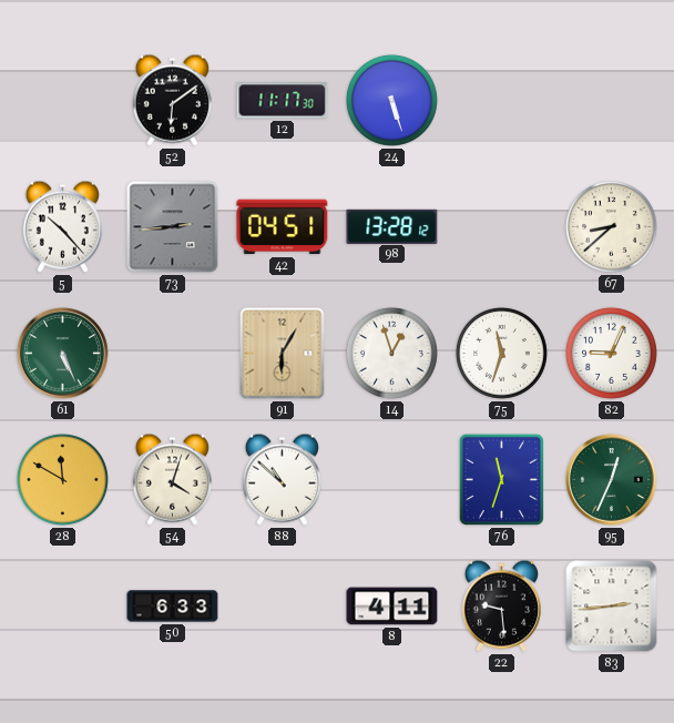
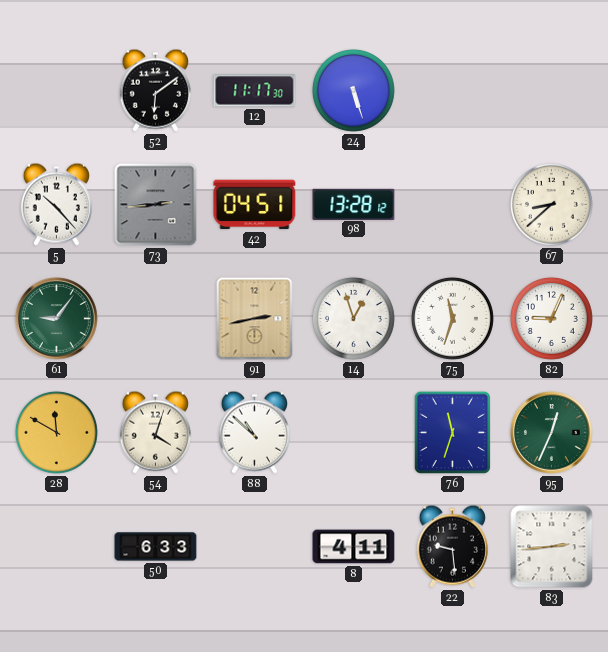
61: 5:26 -> 9:06 (57, 319)
91: 6:05 -> 2:43 (255, 319)
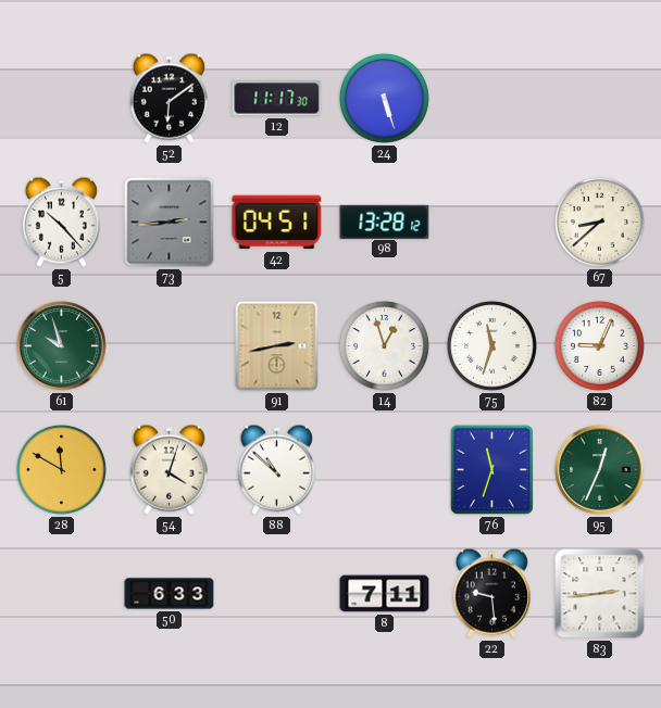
61: 9:06 -> 9:57 (62, 346)
8: 4:11 -> 7:11 (385, 594)
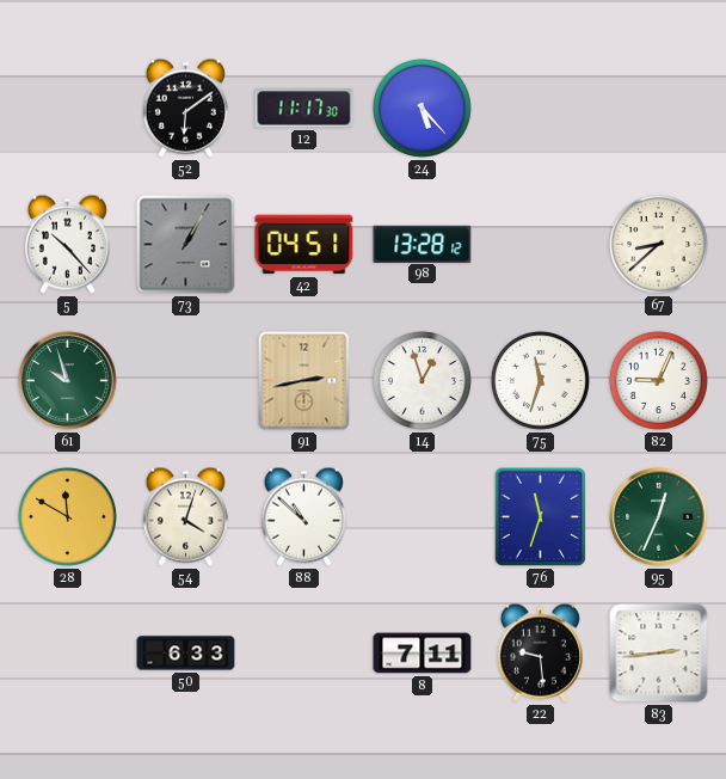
24: 5:27 -> 5:23 (422, 108)
73: 2:44 -> 1:05 (186, 245)
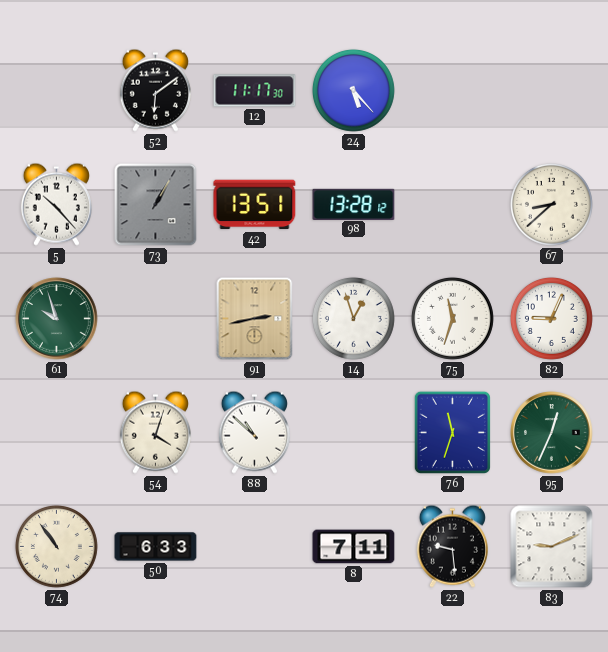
42: 04:51 -> 13:51 (255, 205)
28: 11:50 -> none (67, 516)
74: none -> 10:54 (56, 546)
83: 2:44 -> 9:11 (552, 547)
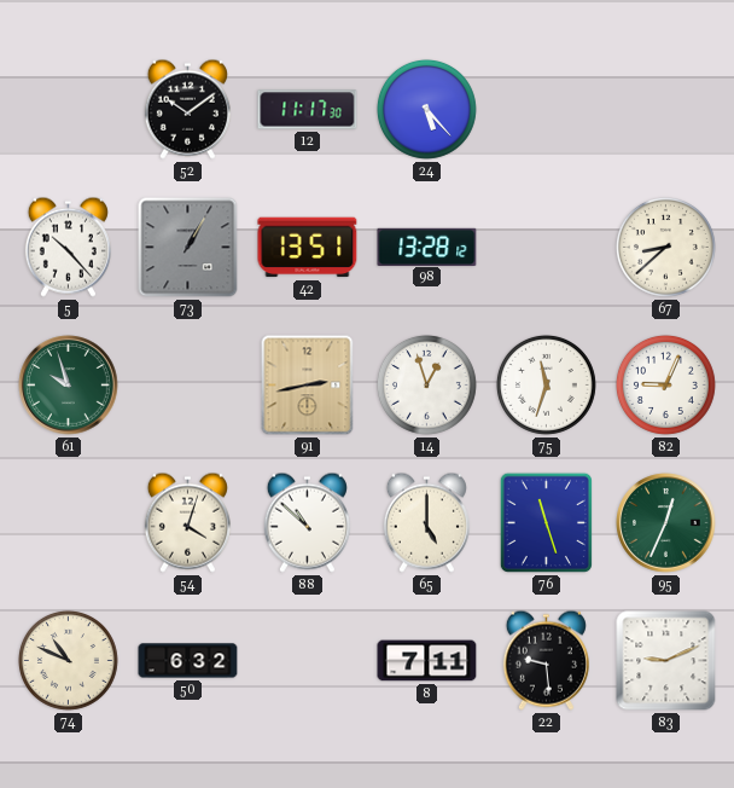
52: 6:09 -> 10:09 (187, 109)
65: none -> 5:00 (426, 522)
76: 11:33 -> 11:27 (546, 522)
74: 10:54 -> 10:49 (68, 660)
50: 6:33 -> 6:32 (188, 661)
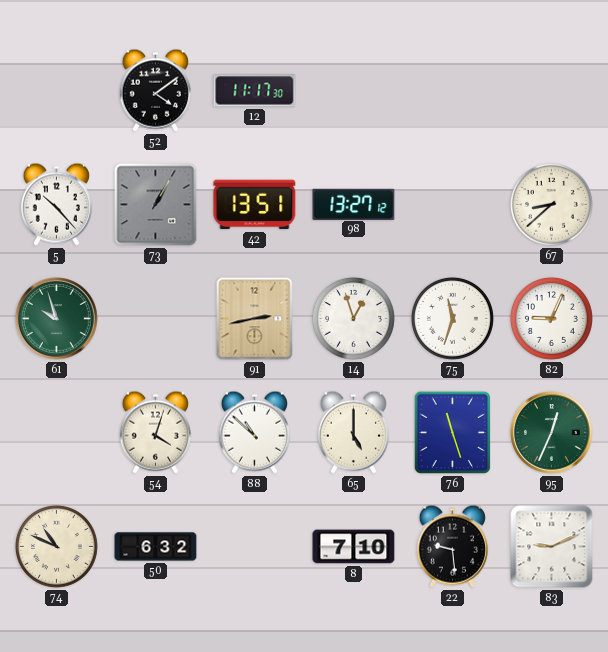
52: 10:09 -> 4:09 (155, 90)
24: 5:23 -> none (426, 109)
98: 13:28 -> 13:27 (354, 204)
8: 7:11 -> 7:10 (354, 547)
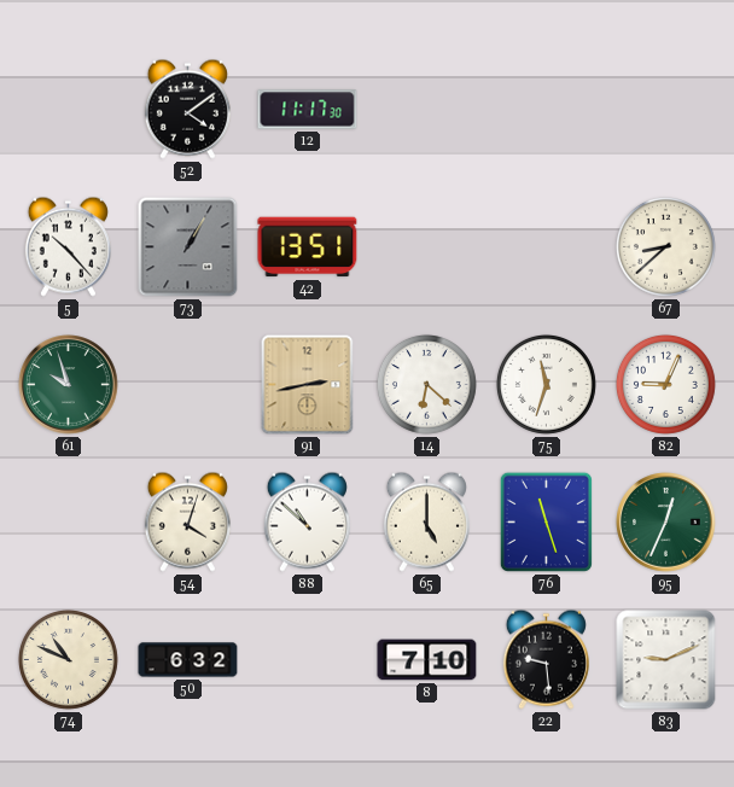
98: 13:27 -> none (354, 204)
14: 12:57 -> 6:22 (426, 384)
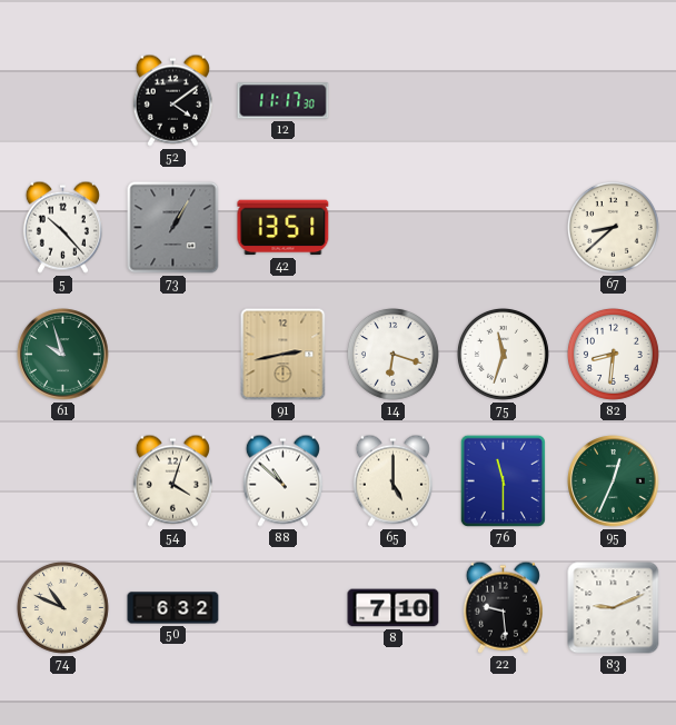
14: 6:22 -> 6:18 (392, 354)
82: 9:04 -> 8:31 (613, 354)
76: 11:27 -> 11:30 (503, 480)
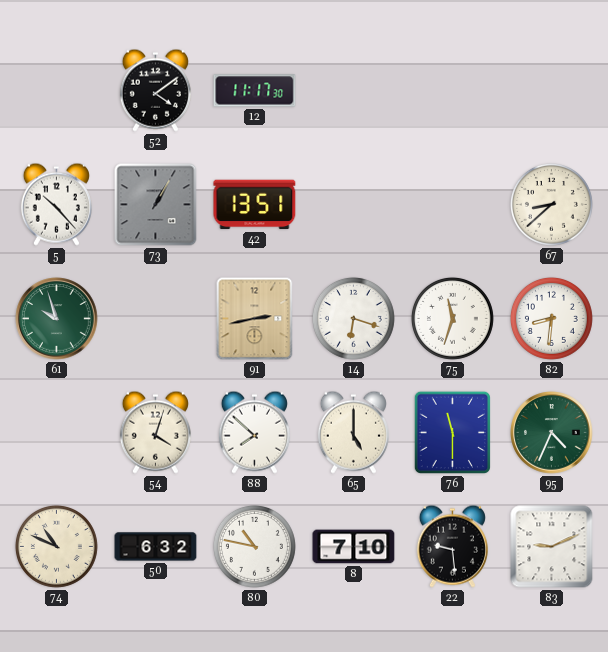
88: 10:52 -> 7:52 (254, 432)
95: 12:34 -> 4:34 (552, 433)
80: none -> 10:47 (254, 546)
